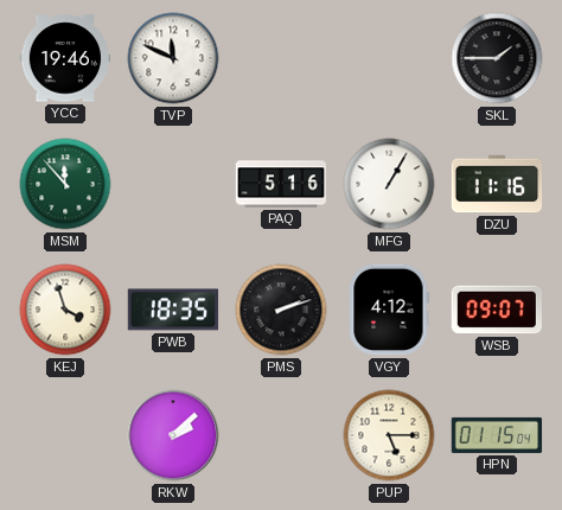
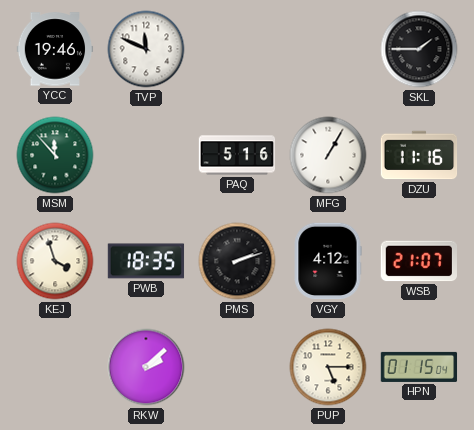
WSB: 09:07 -> 21:07 (418, 261)
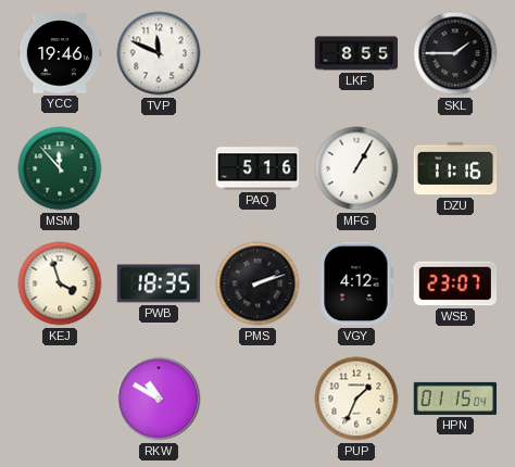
LKF: none -> 8:55 (356, 53)
WSB: 21:07 -> 23:07 (454, 283)
RKW: 2:08 -> 10:50 (159, 399)
PUP: 5:15 -> 1:34 (356, 399)
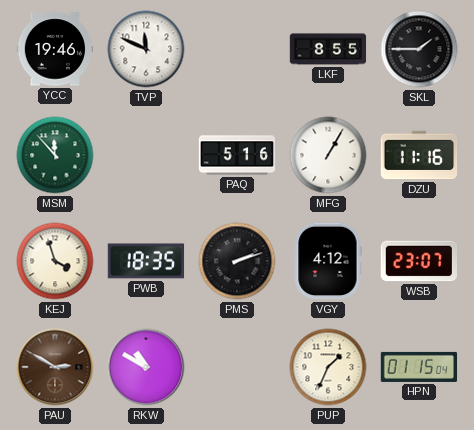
PAU: none -> 2:50 (55, 367)
